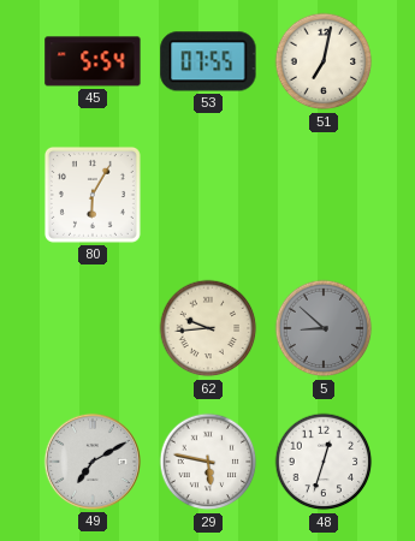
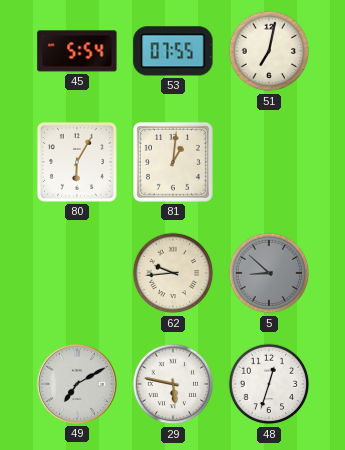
81: none -> 1:01 (173, 162)
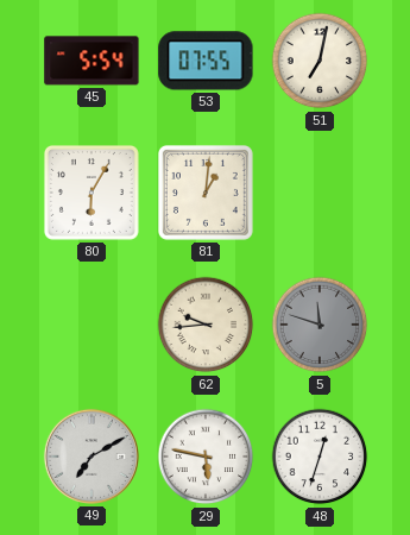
5: 8:52 -> 11:48 (320, 325)
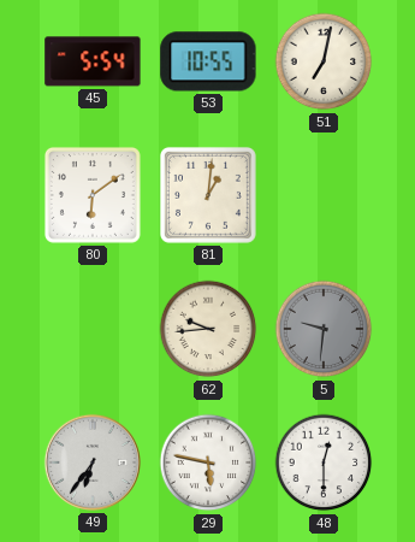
53: 07:55 -> 10:55 (208, 61)
80: 6:05 -> 6:09 (93, 195)
5: 11:48 -> 9:31 (324, 329)
49: 7:10 -> 6:36 (93, 463)
48: 12:33 -> 12:30 (324, 463)
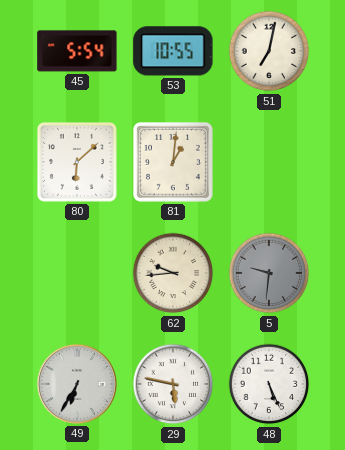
80: 6:09 -> 6:08 (77, 162)
49: 6:36 -> 6:35 (77, 384)
48: 12:30 -> 5:26 (269, 384)
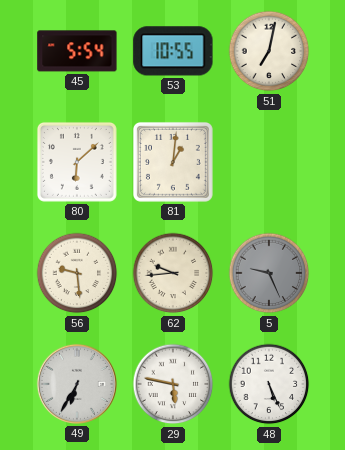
56: none -> 9:29 (77, 273)
5: 9:31 -> 9:26 (269, 273)
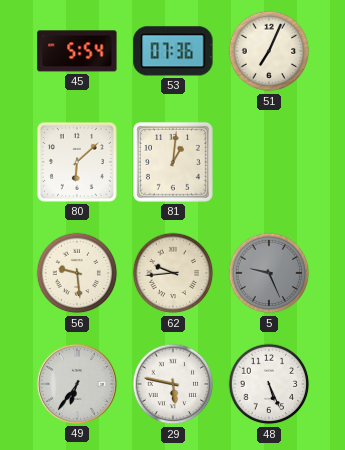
53: 10:55 -> 07:36 (173, 51)
51: 7:02 -> 7:04 (269, 51)
49: 6:35 -> 6:36 (77, 384)
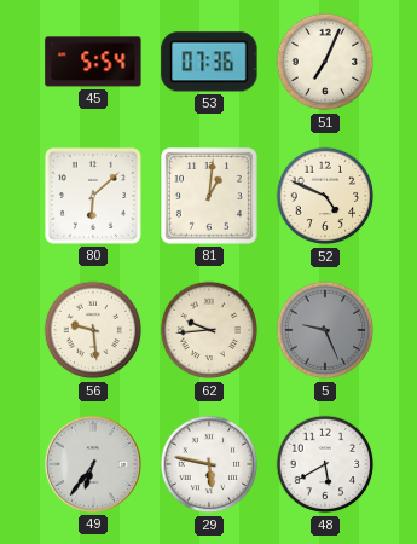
52: none -> 4:49 (325, 196)
48: 5:26 -> 5:40 (325, 464)
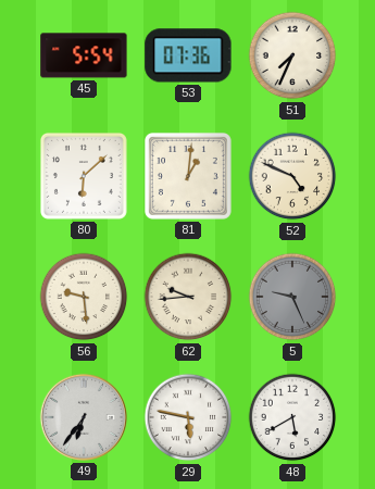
51: 7:04 -> 7:34 (292, 55)
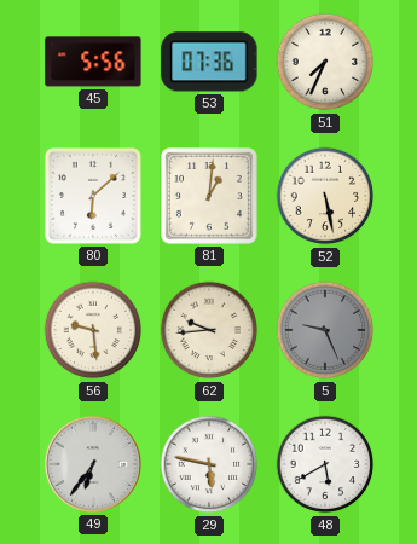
45: 5:54 -> 5:56 (93, 62)
52: 4:49 -> 5:28 (325, 196)
